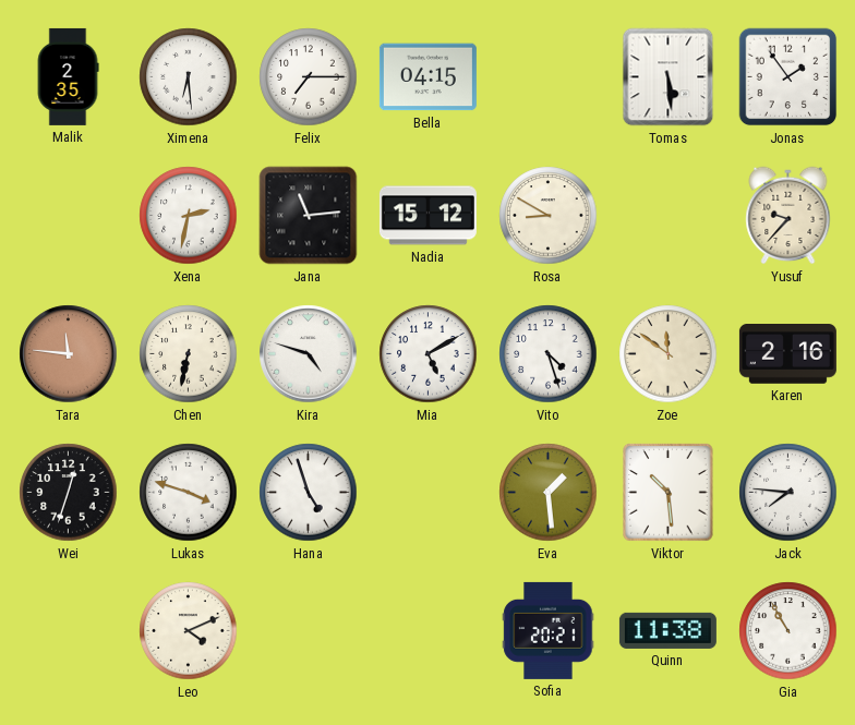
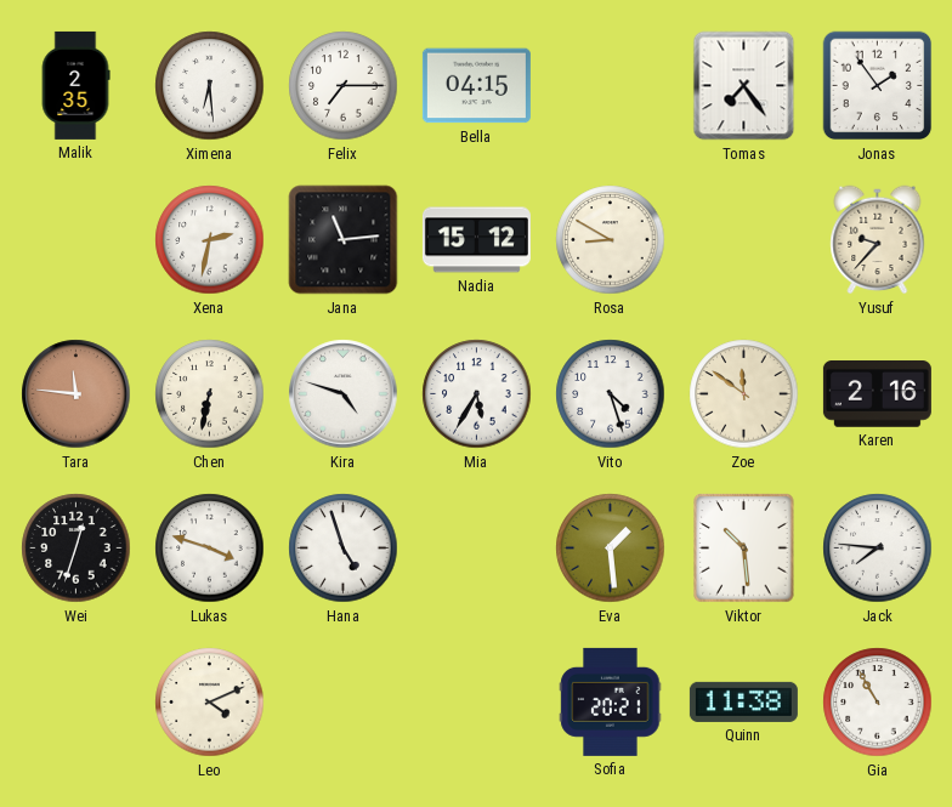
Tomas: 5:29 -> 7:24 (744, 86)
Mia: 5:10 -> 5:35 (477, 394)
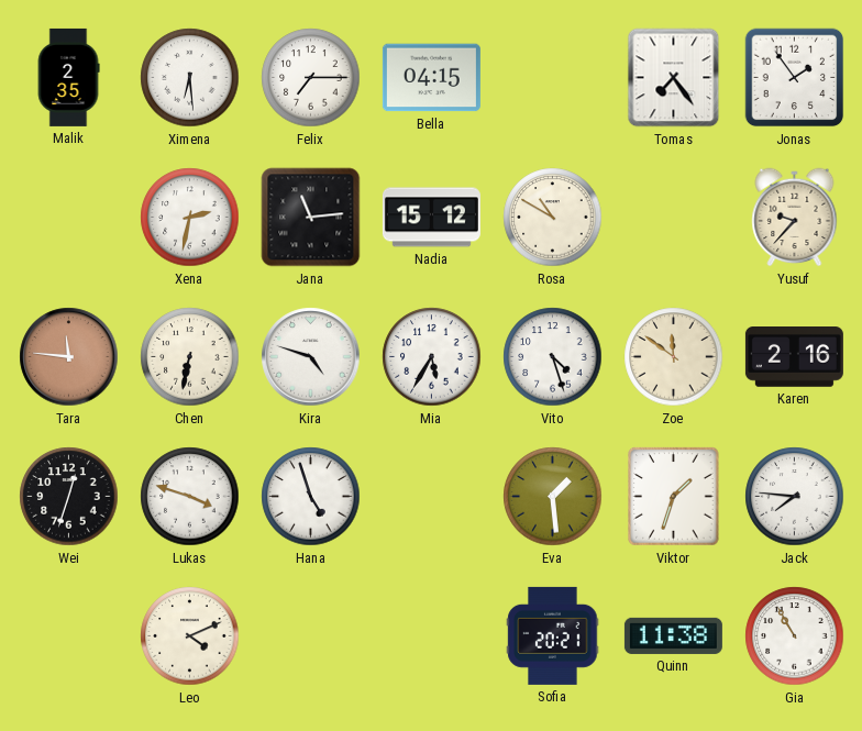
Rosa: 8:50 -> 10:50 (553, 218)
Viktor: 10:29 -> 1:33 (674, 497)
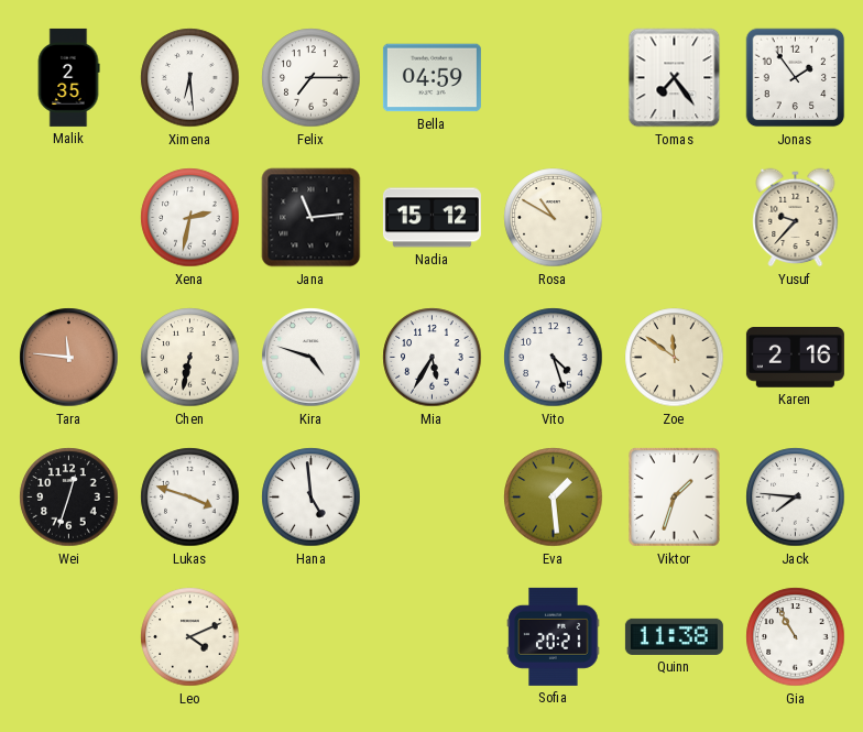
Bella: 04:15 -> 04:59 (431, 78)
Hana: 4:57 -> 4:59 (312, 498)
